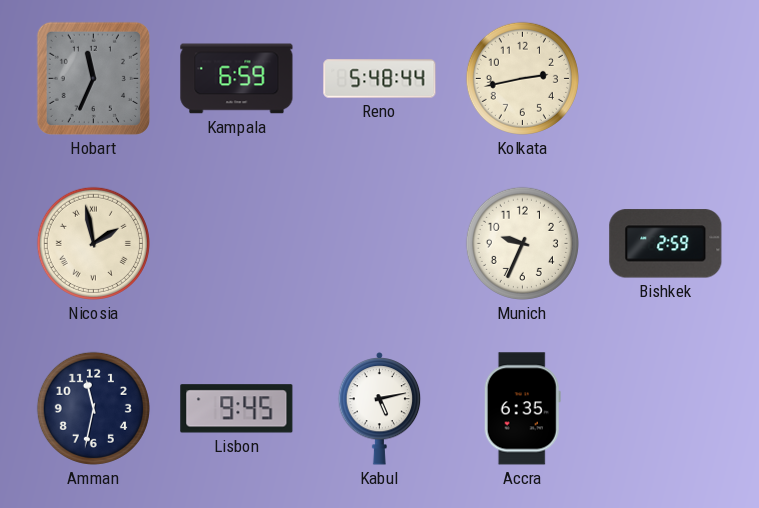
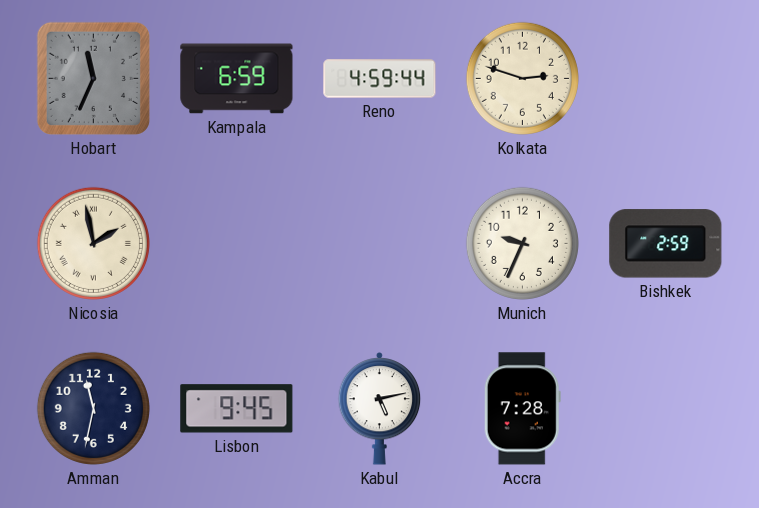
Reno: 5:48 -> 4:59 (380, 79)
Kolkata: 2:43 -> 2:48 (522, 78)
Accra: 6:35 -> 7:28 (522, 409)
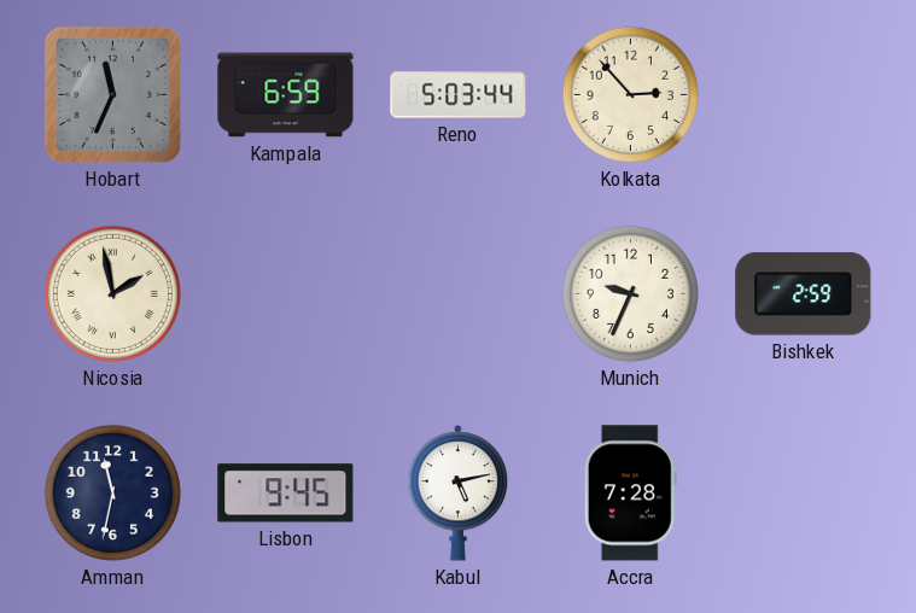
Reno: 4:59 -> 5:03 (459, 95)
Kolkata: 2:48 -> 2:53 (630, 94)
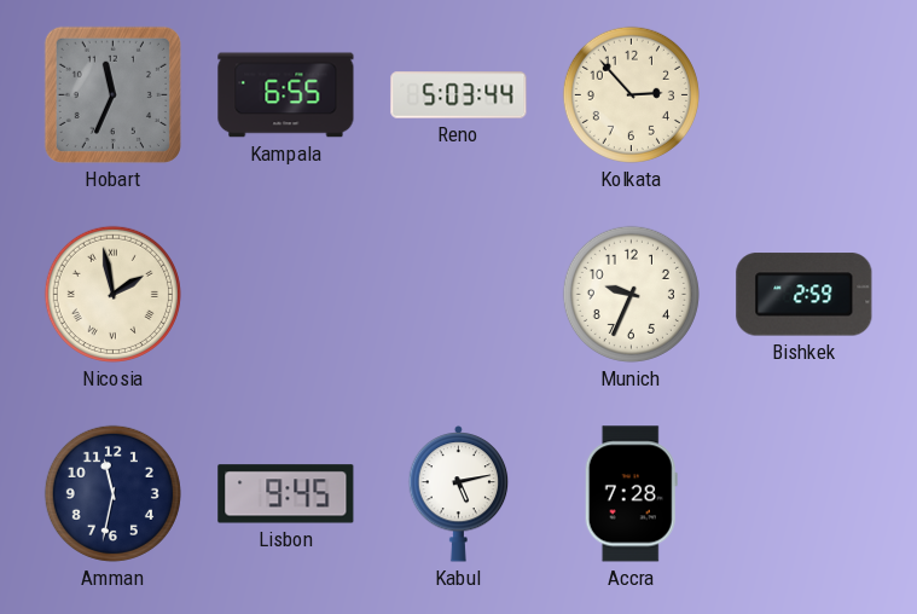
Kampala: 6:59 -> 6:55 (286, 95)
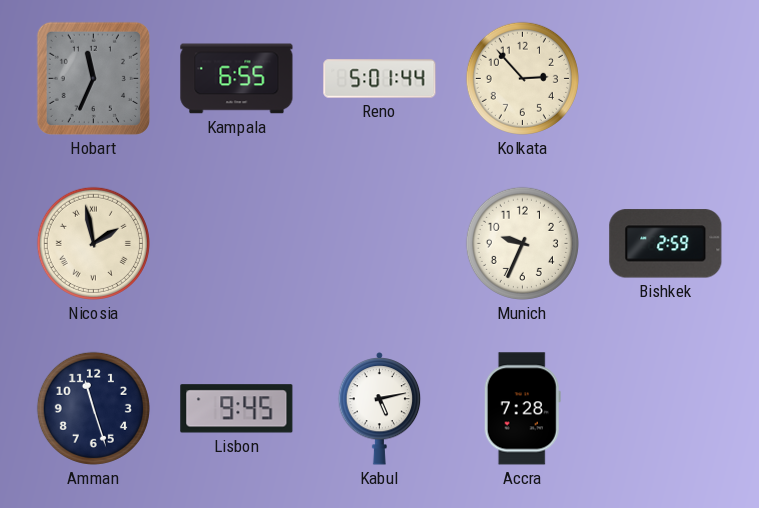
Reno: 5:03 -> 5:01 (380, 79)
Amman: 11:32 -> 11:27 (93, 408)
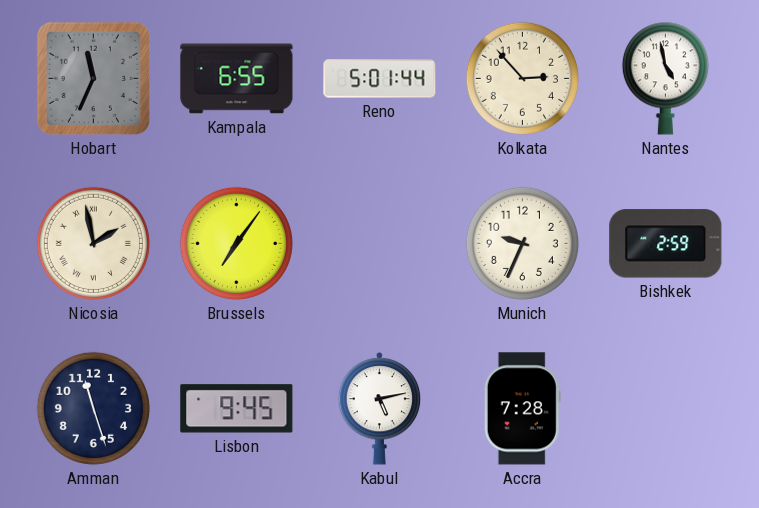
Nantes: none -> 4:58 (665, 78)
Brussels: none -> 7:06 (236, 243)
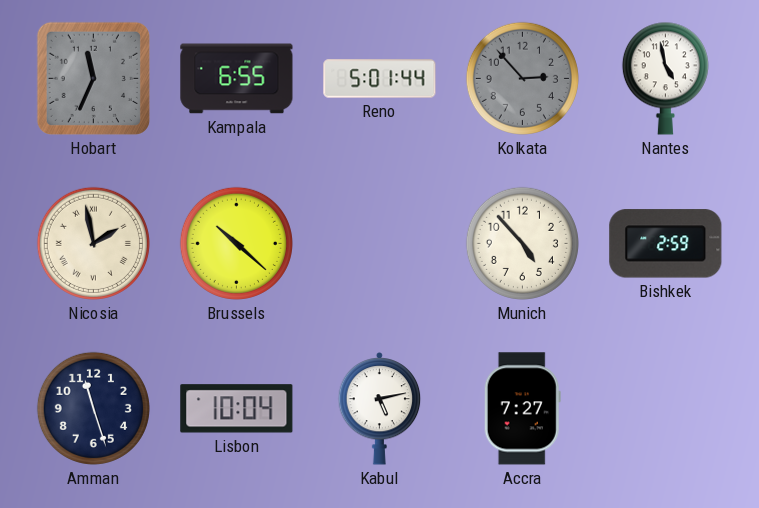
Kolkata dial: cream -> grey (522, 78)
Brussels: 7:06 -> 10:22 (236, 243)
Munich: 9:34 -> 4:53 (522, 243)
Lisbon: 9:45 -> 10:04 (237, 409)
Accra: 7:28 -> 7:27 (522, 409)
